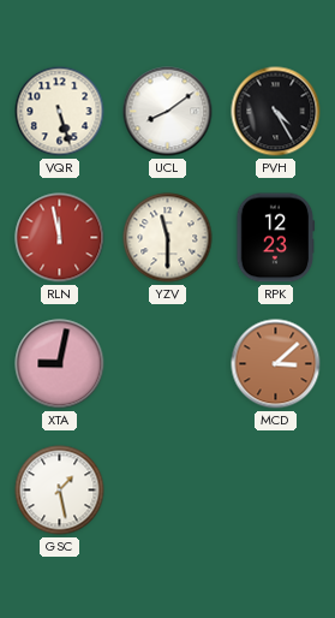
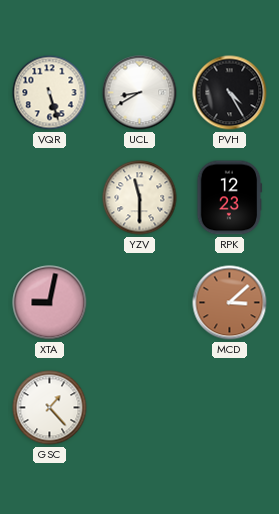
UCL: 8:09 -> 8:40 (140, 93)
RLN: 11:58 -> none (60, 238)
GSC: 1:28 -> 1:23 (50, 408)
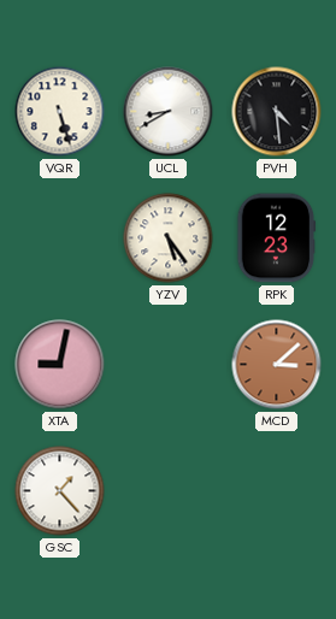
PVH: 4:25 -> 4:29 (277, 112)
YZV: 11:30 -> 5:24 (169, 238)
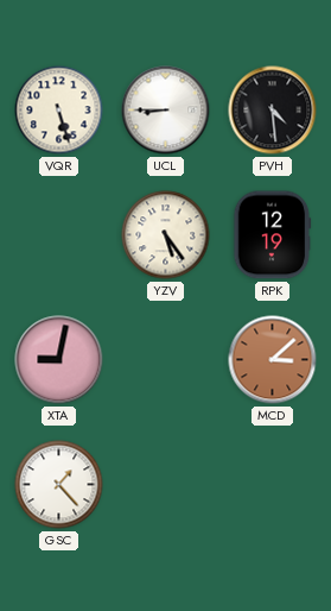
UCL: 8:40 -> 8:45 (166, 111)
RPK: 12:23 -> 12:19 (273, 235)
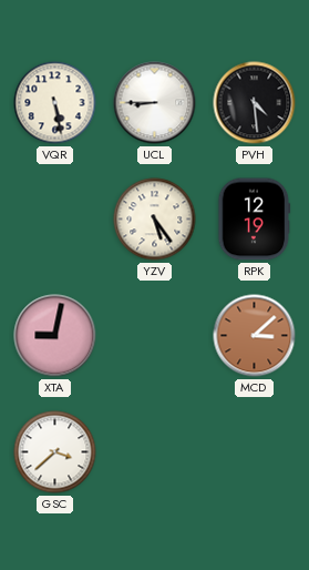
VQR: 5:27 -> 5:28 (55, 103)
GSC: 1:23 -> 3:38 (55, 452)
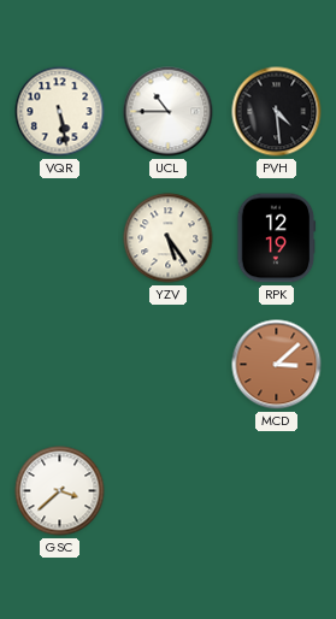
UCL: 8:45 -> 10:45 (169, 112)
XTA: 9:02 -> none (55, 336)
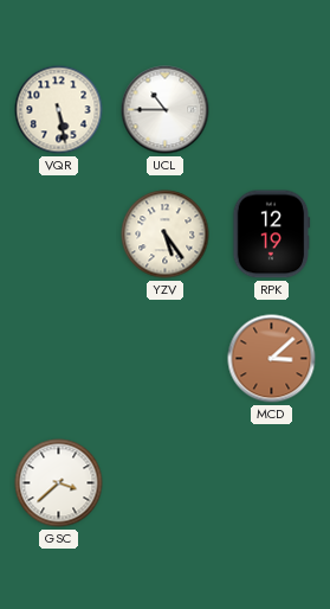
PVH: 4:29 -> none (277, 112)
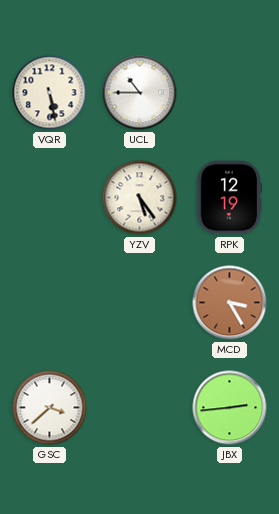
MCD: 3:08 -> 3:25 (230, 303)
JBX: none -> 2:44 (230, 408)
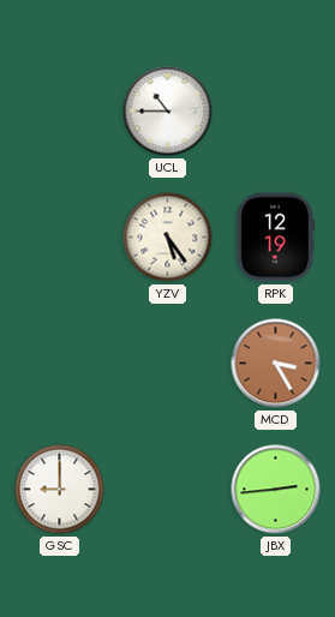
VQR: 5:28 -> none (50, 93)
GSC: 3:38 -> 9:00 (60, 490)
